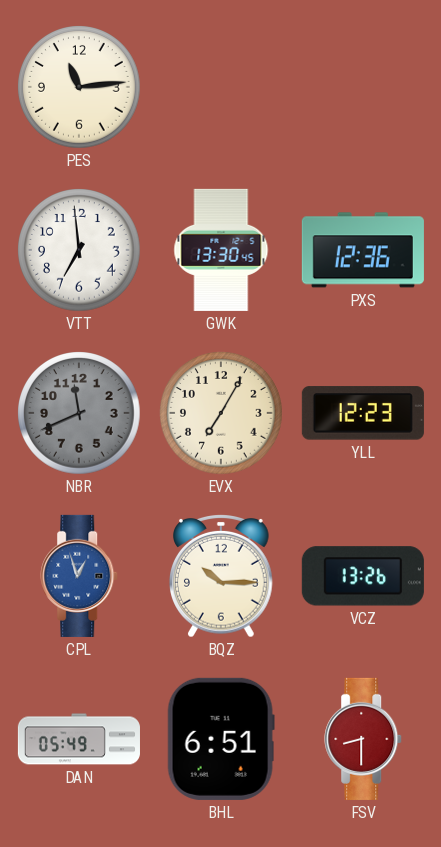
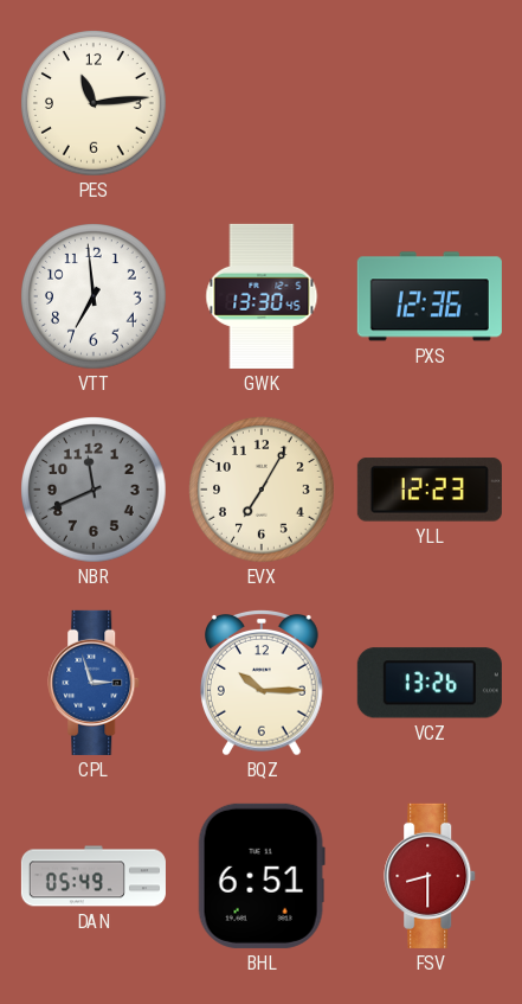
CPL: 12:57 -> 2:57 (95, 683)
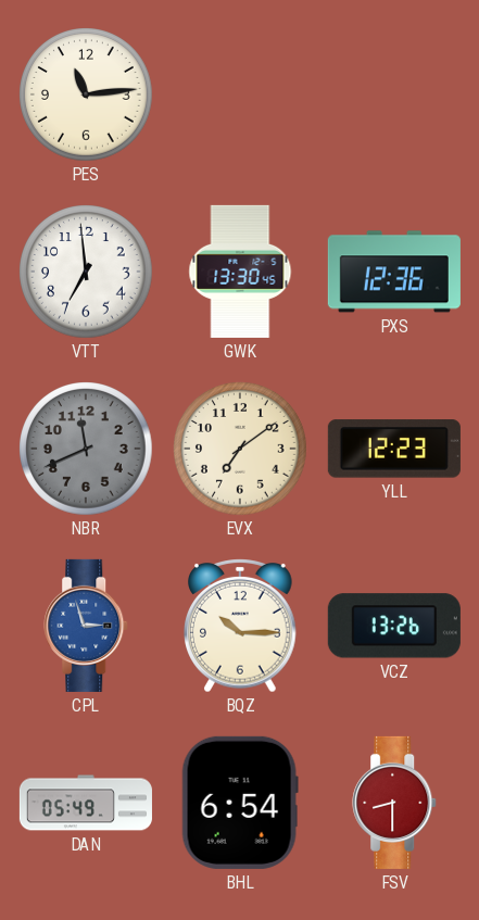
EVX: 7:05 -> 7:09 (240, 449)
BHL: 6:51 -> 6:54 (240, 803)
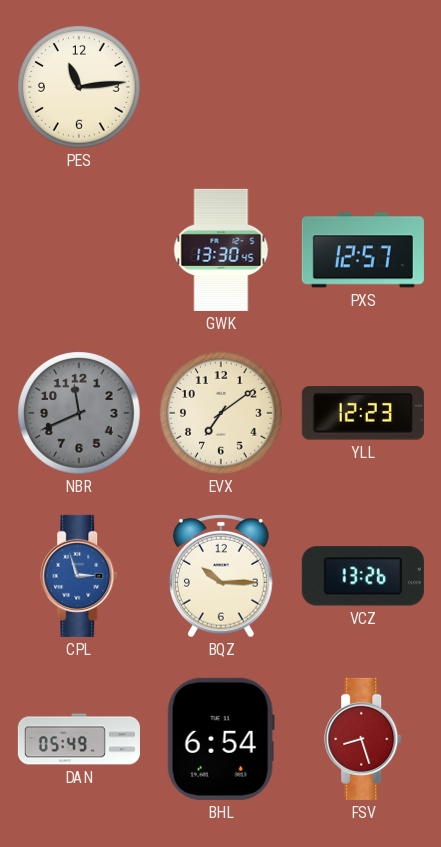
VTT: 6:59 -> none (86, 272)
PXS: 12:36 -> 12:57 (363, 250)
FSV: 8:30 -> 8:27 (364, 739)
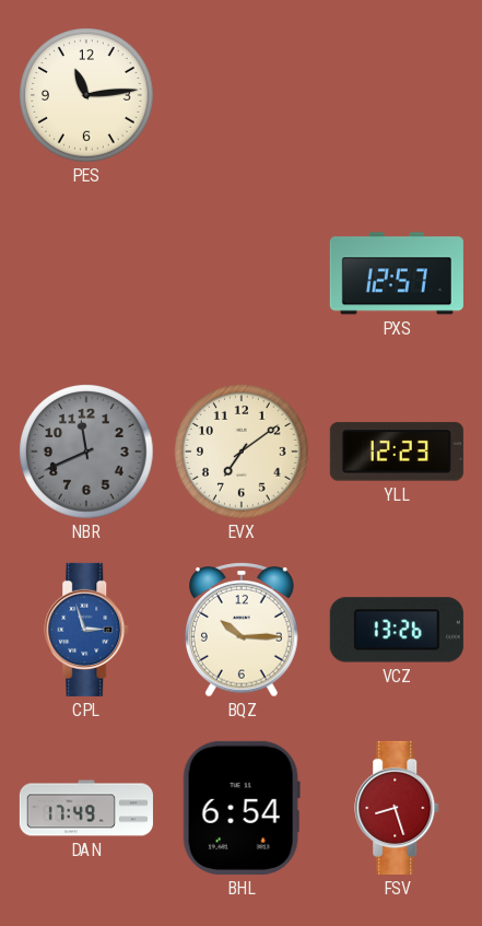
GWK: 13:30 -> none (221, 250)
DAN: 05:49 -> 17:49 (86, 808)
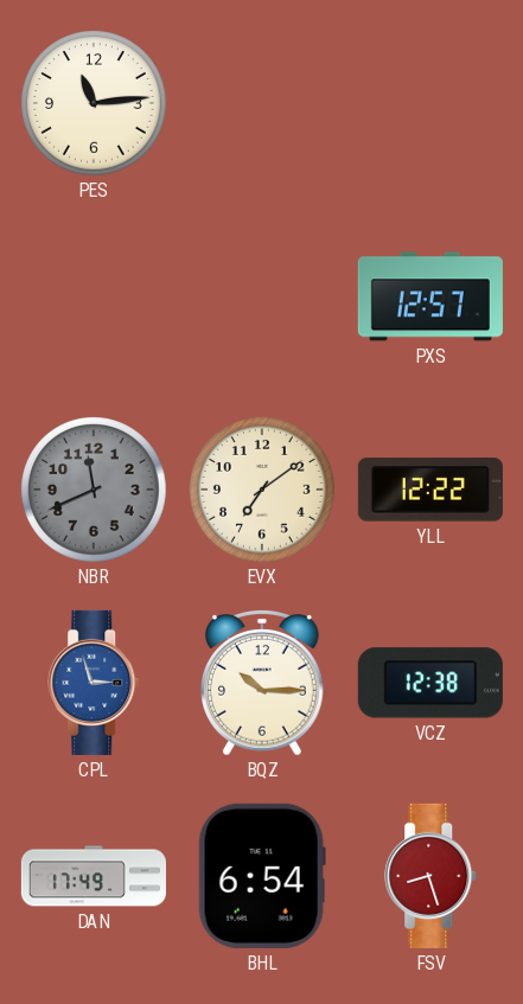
YLL: 12:23 -> 12:22 (430, 490)
VCZ: 13:26 -> 12:38 (430, 683)
